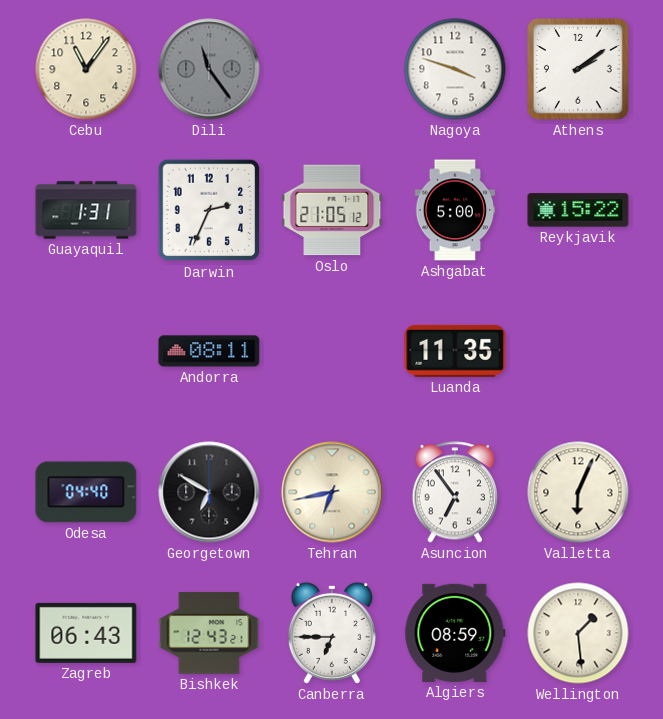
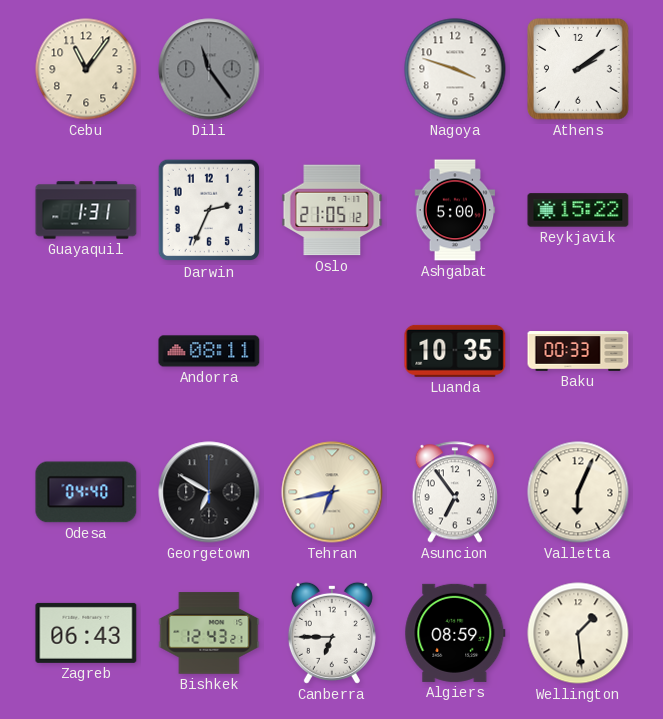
Luanda: 11:35 -> 10:35 (455, 351)
Baku: none -> 00:33 (578, 351)
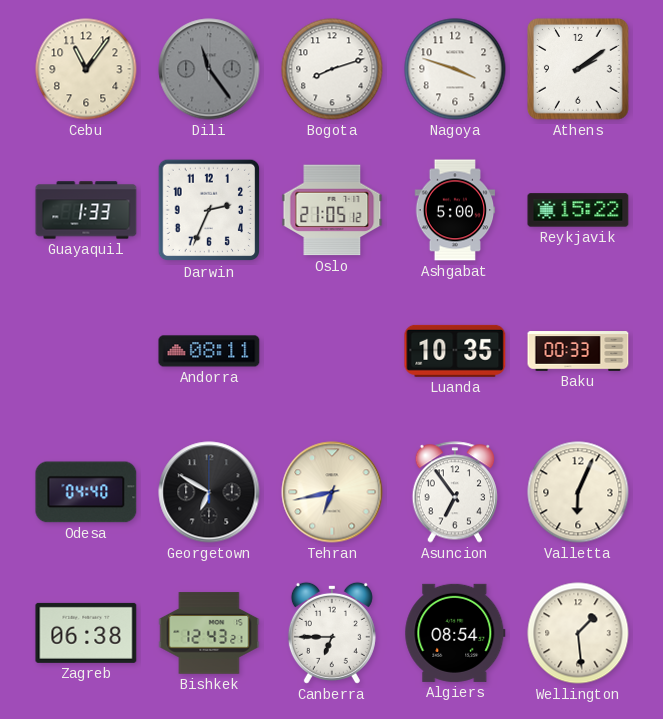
Bogota: none -> 8:12 (332, 69)
Guayaquil: 1:31 -> 1:33 (86, 210)
Zagreb: 06:43 -> 06:38 (86, 633)
Algiers: 08:59 -> 08:54 (455, 633)
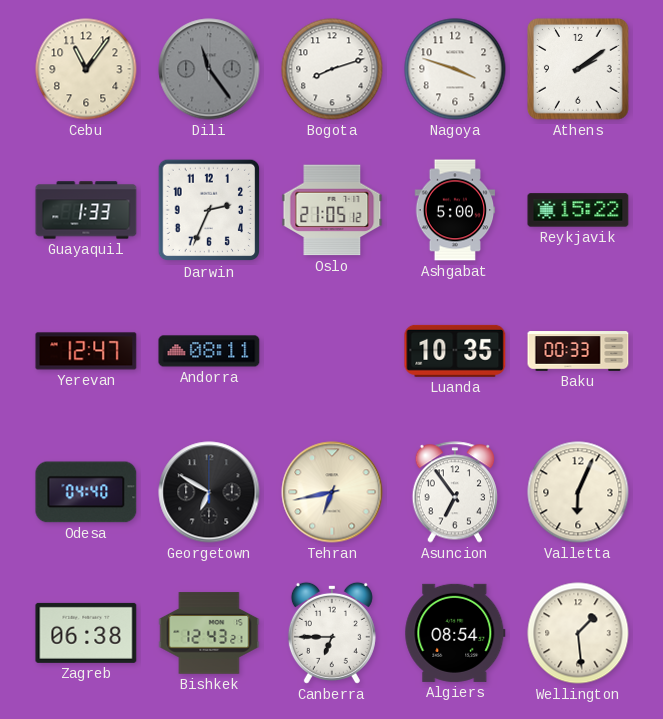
Yerevan: none -> 12:47 (86, 351)
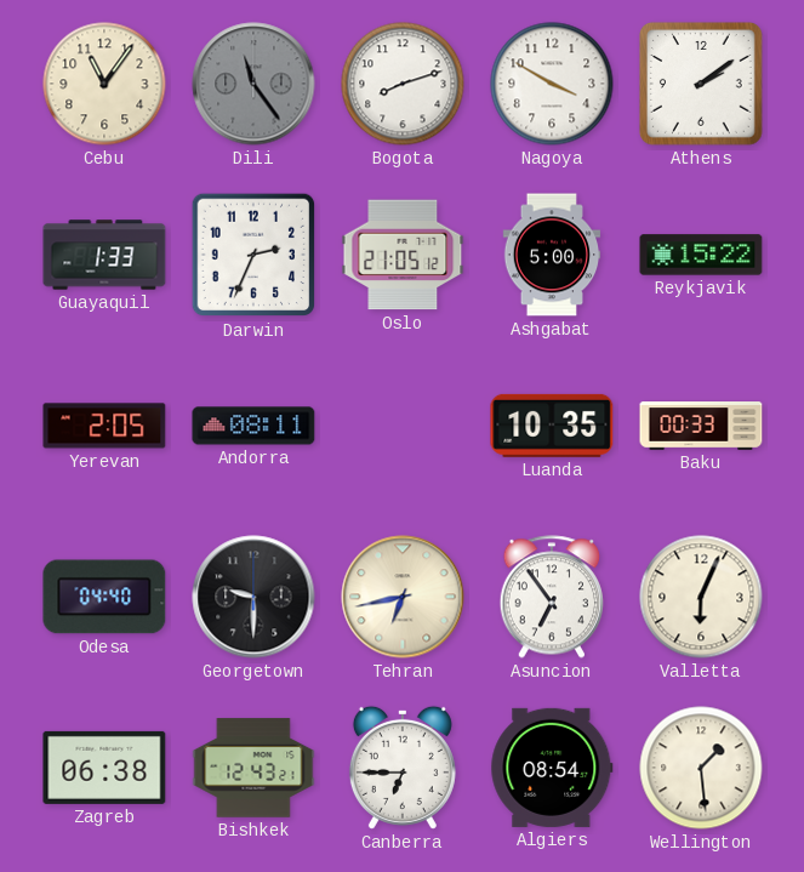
Nagoya: 3:48 -> 3:50 (552, 84)
Yerevan: 12:47 -> 2:05 (104, 426)
Georgetown: 6:50 -> 9:30 (253, 597)
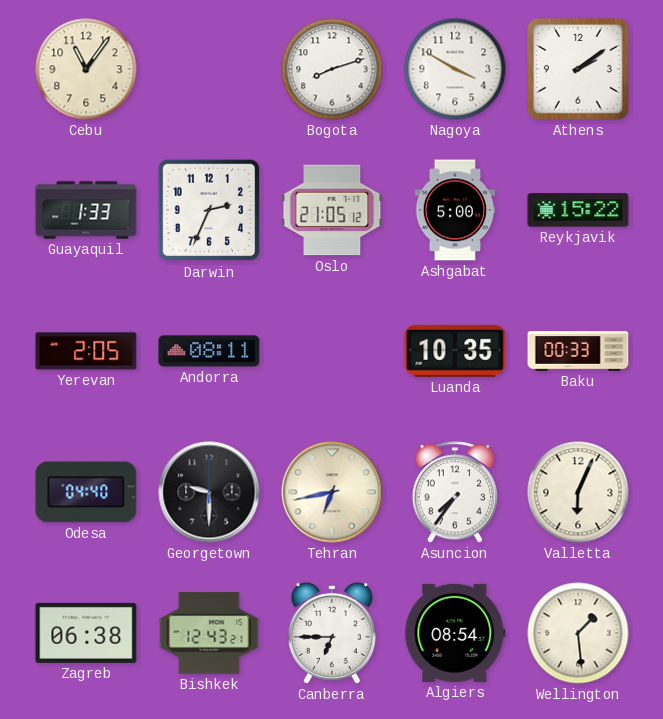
Dili: 11:24 -> none (253, 84)
Asuncion: 6:54 -> 7:36 (454, 492)
